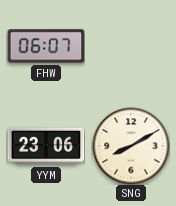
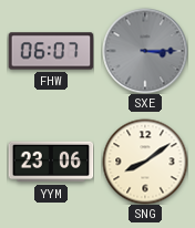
SXE: none -> 3:15 (145, 51)
SNG: 8:10 -> 8:09 (145, 162)
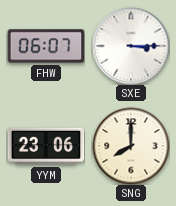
SXE dial: grey -> white (131, 46)
SNG: 8:09 -> 8:00 (131, 146)
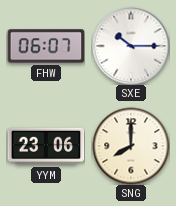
SXE: 3:15 -> 10:15 (131, 46)
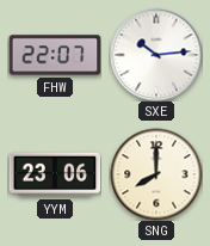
FHW: 06:07 -> 22:07 (55, 55)
SXE: 10:15 -> 10:14 (156, 55)
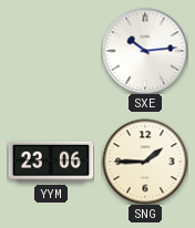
FHW: 22:07 -> none (55, 55)
SNG: 8:00 -> 1:45 (145, 162)
